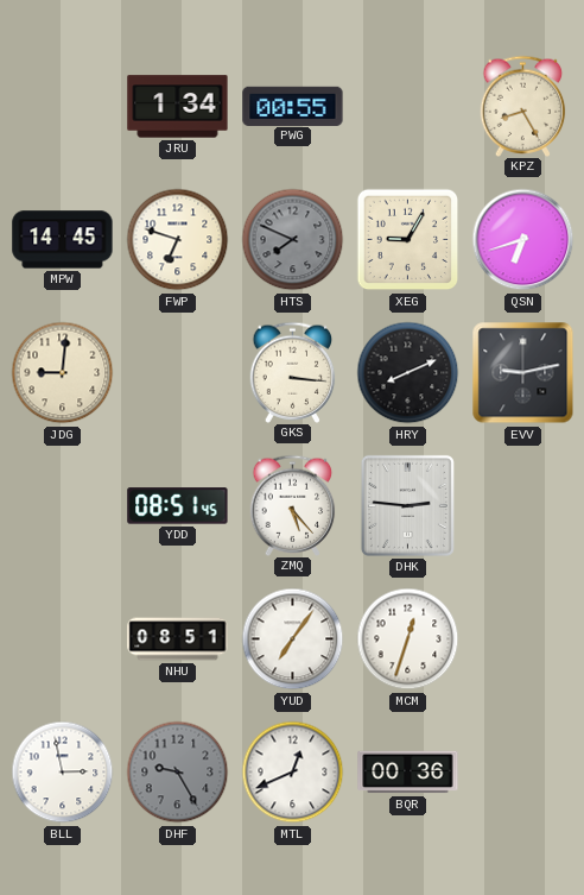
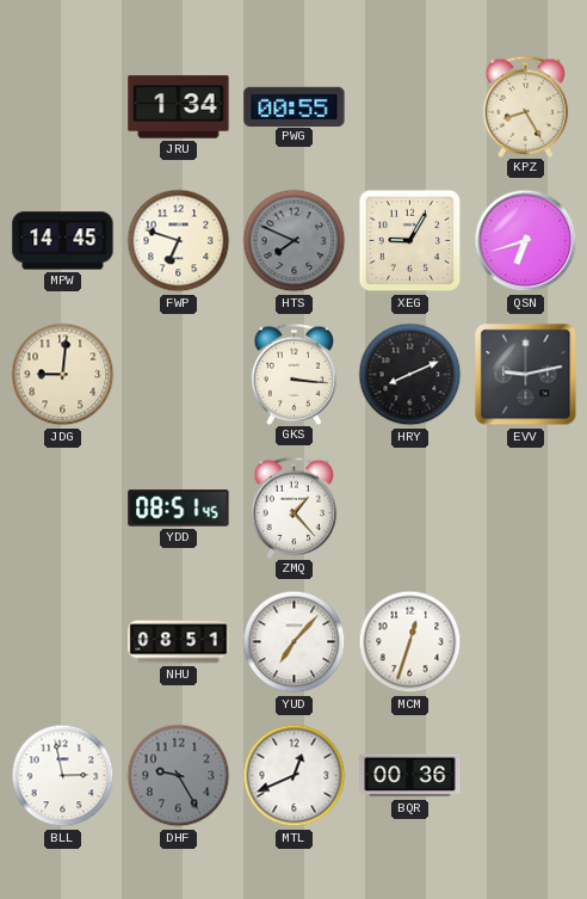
ZMQ: 5:23 -> 1:23 (295, 507)
DHK: 2:46 -> none (407, 505)
YUD: 7:06 -> 7:07 (295, 642)
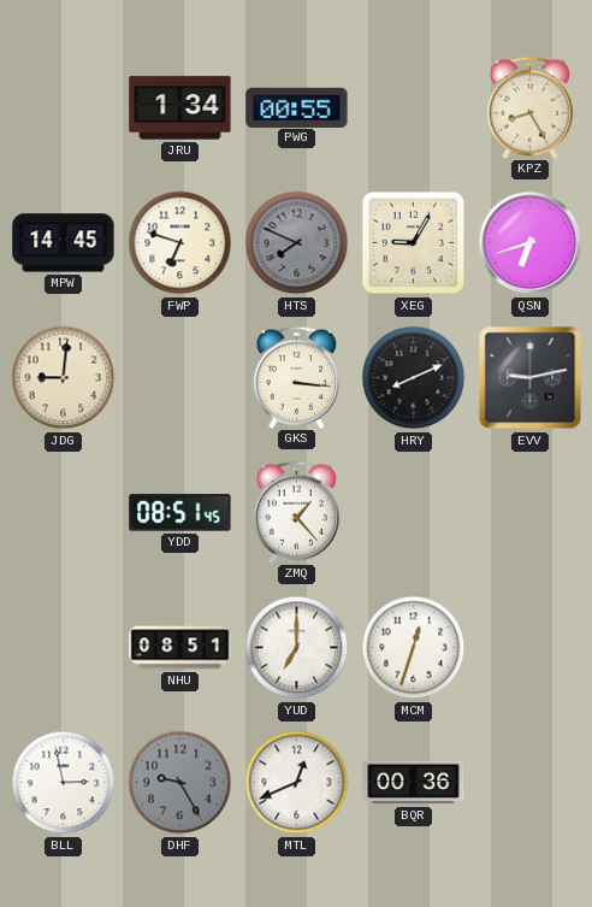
YUD: 7:07 -> 7:00 (297, 648)
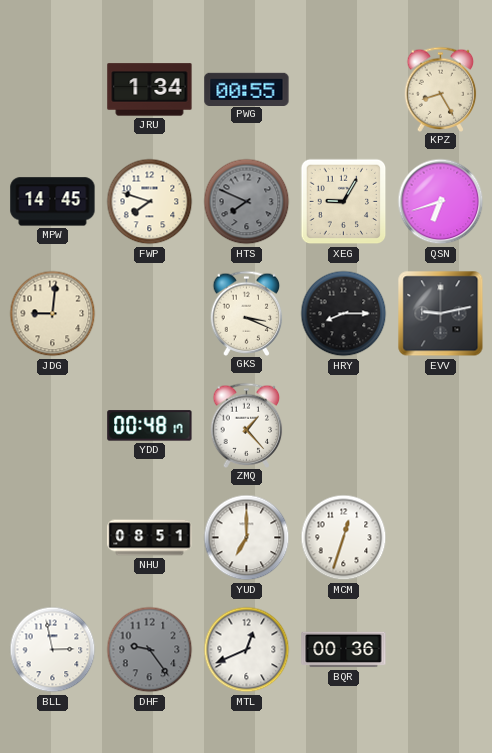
FWP: 6:48 -> 7:48 (150, 202)
GKS: 3:16 -> 3:19 (247, 313)
HRY: 8:11 -> 8:15 (344, 314)
YDD: 08:51 -> 00:48 (150, 426)
DHF: 9:25 -> 9:24 (150, 650)
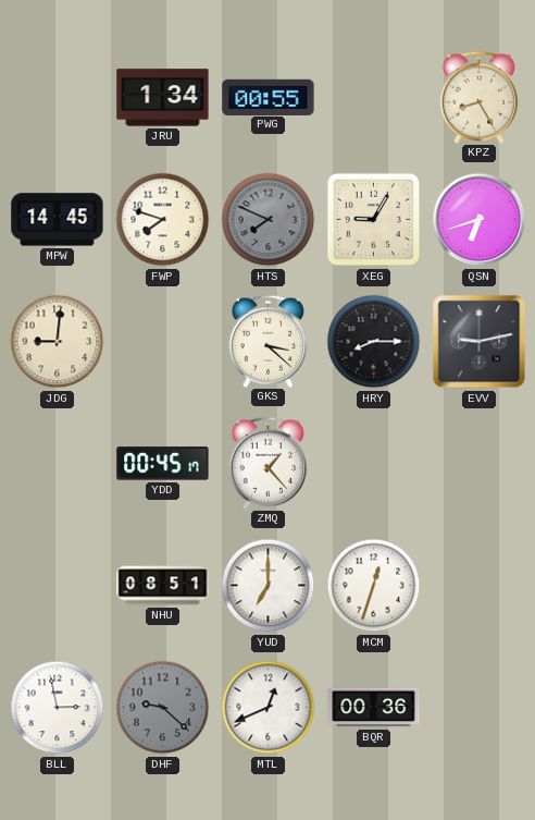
GKS: 3:19 -> 3:22 (269, 341)
YDD: 00:48 -> 00:45 (163, 464)
DHF: 9:24 -> 9:22 (163, 708)
